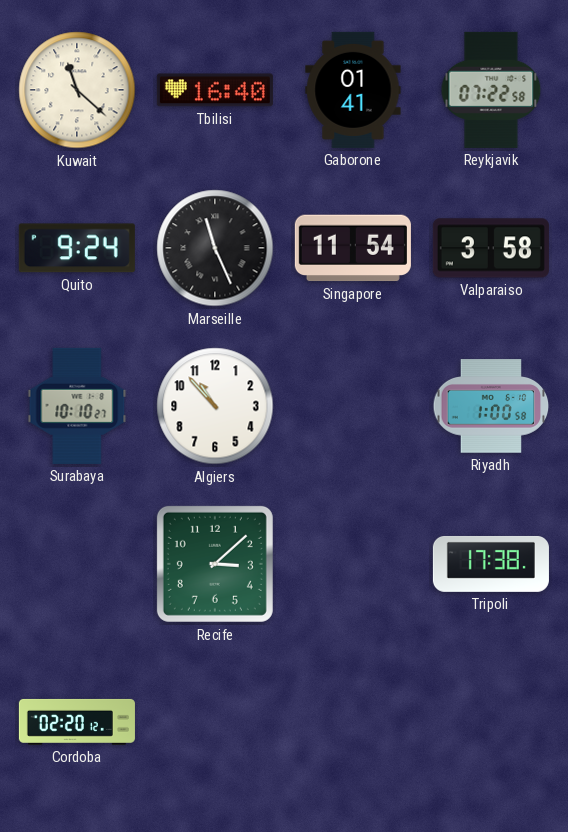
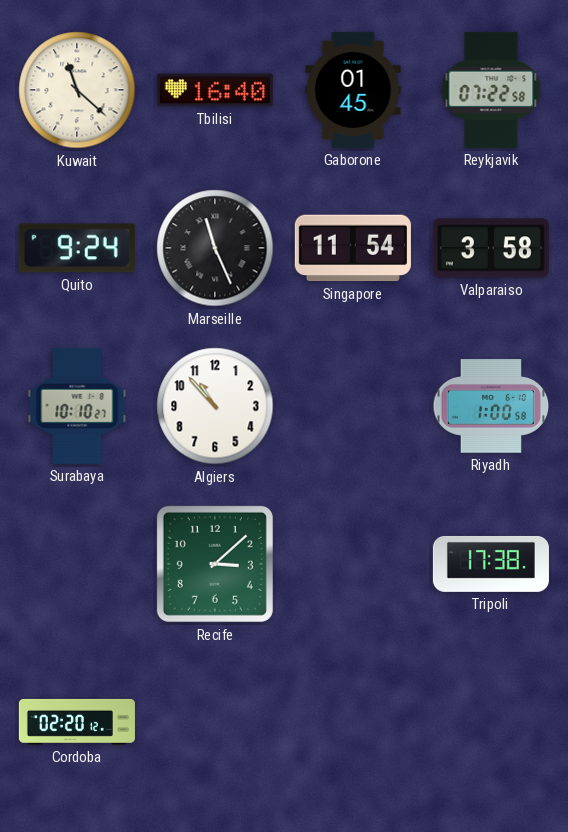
Gaborone: 01:41 -> 01:45 (353, 90)
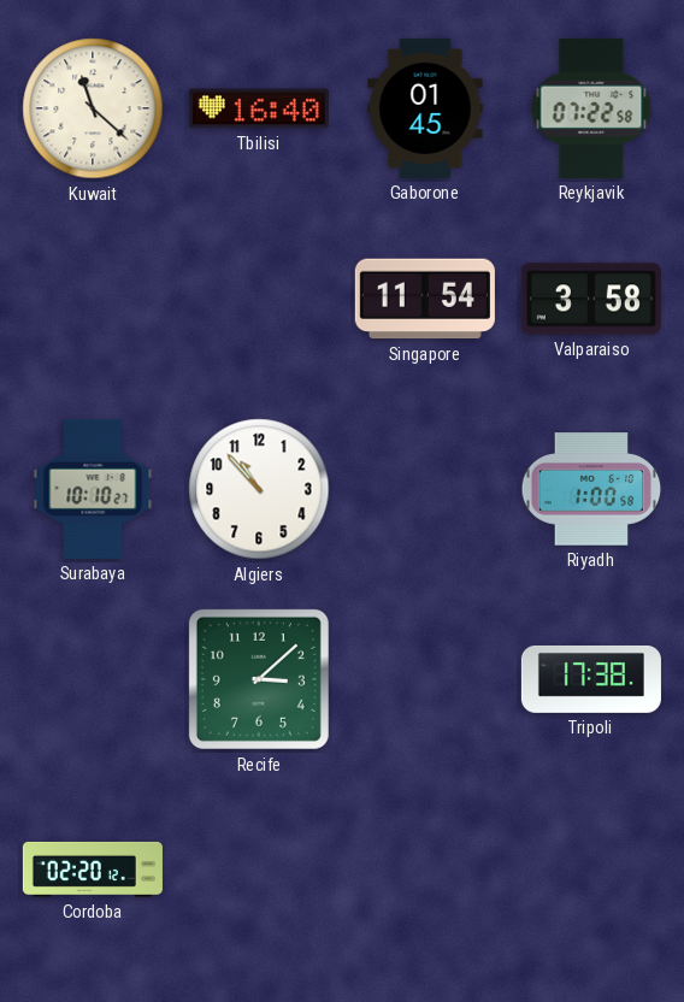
Quito: 9:24 -> none (77, 248)
Marseille: 11:26 -> none (215, 248)
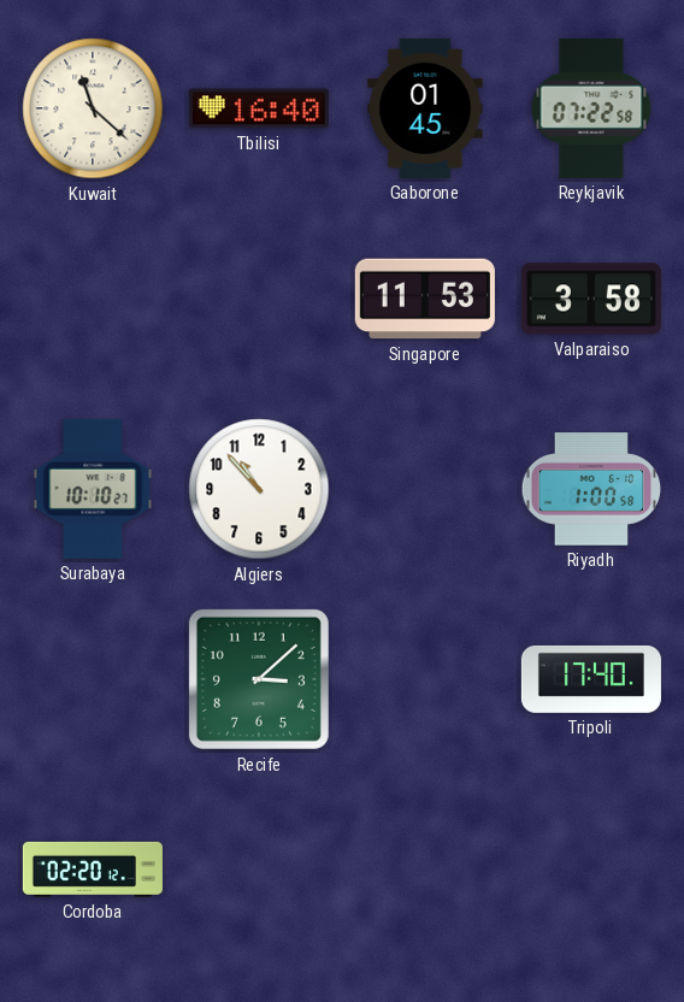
Singapore: 11:54 -> 11:53 (425, 299)
Tripoli: 17:38 -> 17:40 (591, 679)
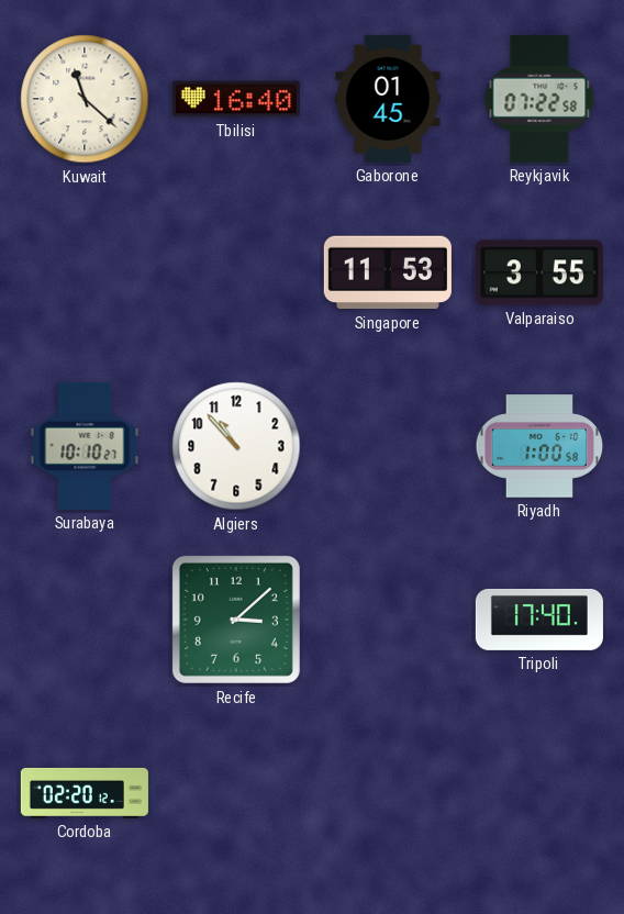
Valparaiso: 3:58 -> 3:55 (539, 272)
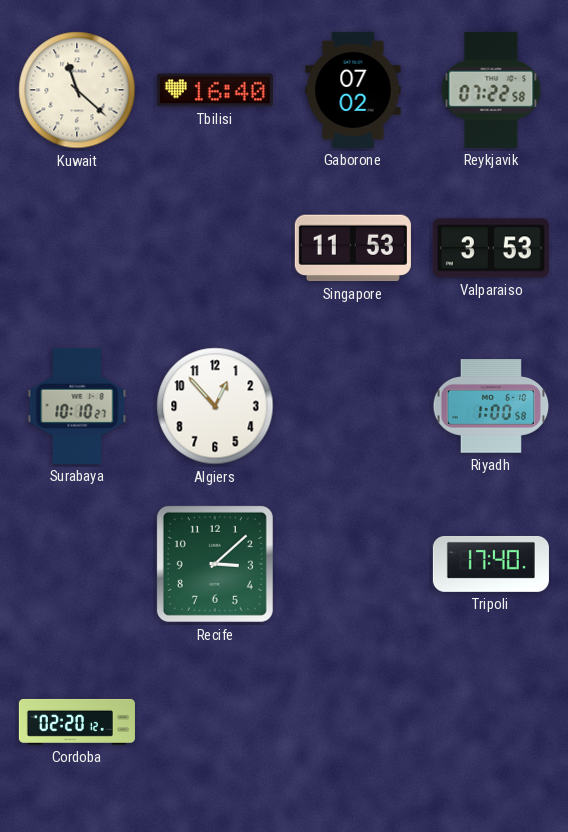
Gaborone: 01:45 -> 07:02 (353, 90)
Valparaiso: 3:55 -> 3:53 (491, 248)
Algiers: 10:53 -> 12:53 (215, 406)
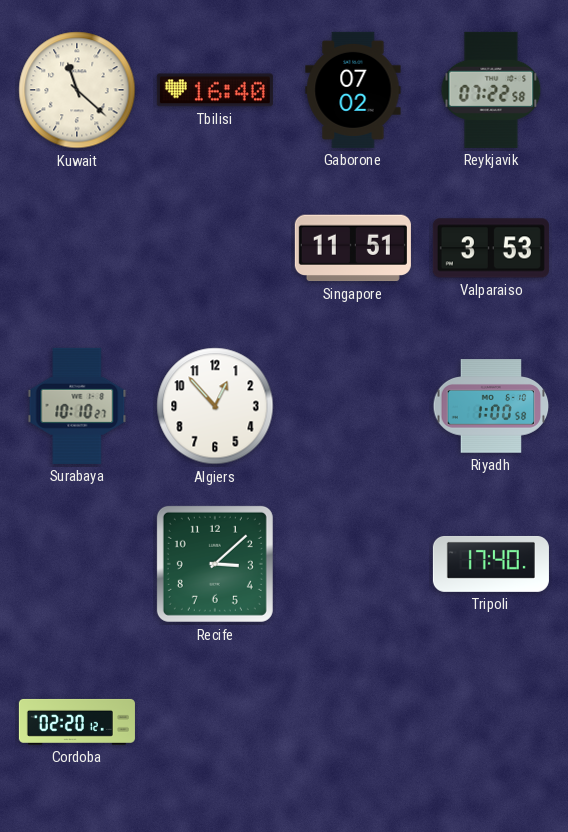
Singapore: 11:53 -> 11:51 (353, 248)
